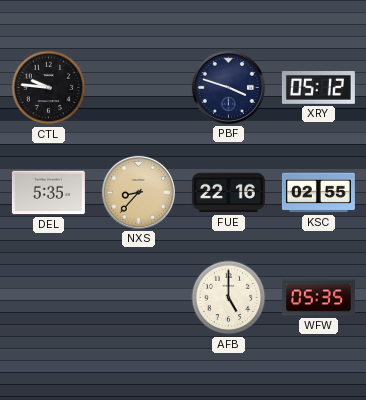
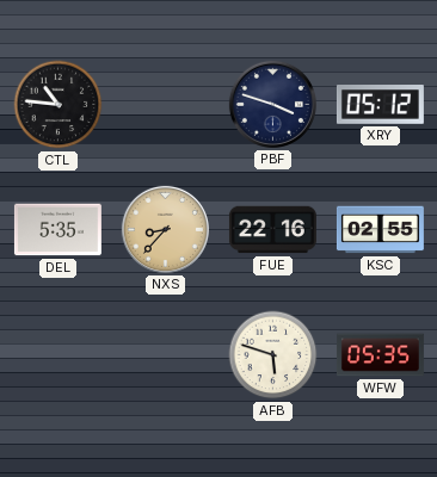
CTL: 9:46 -> 10:46 (59, 105)
AFB: 5:00 -> 5:48 (273, 355)
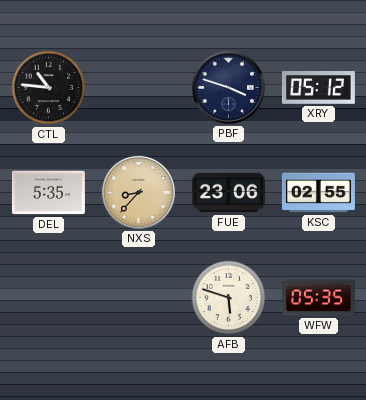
FUE: 22:16 -> 23:06 (228, 193)
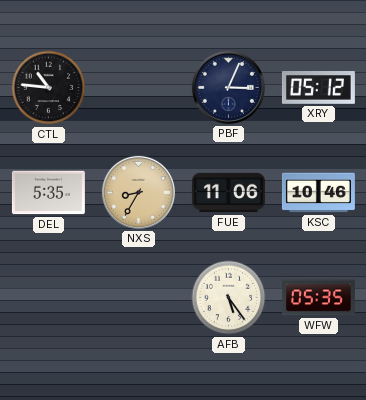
PBF: 3:48 -> 3:04 (228, 87)
NXS: 8:37 -> 8:35 (138, 192)
FUE: 23:06 -> 11:06 (228, 193)
KSC: 02:55 -> 10:46 (318, 193)
AFB: 5:48 -> 5:24 (229, 298)
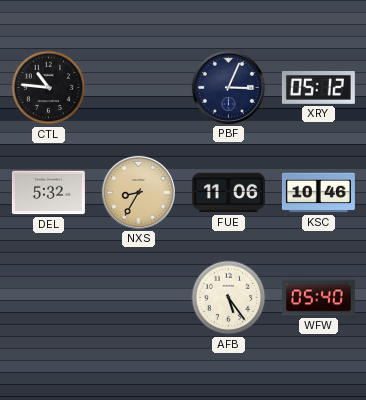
DEL: 5:35 -> 5:32 (48, 193)
WFW: 05:35 -> 05:40 (318, 298)
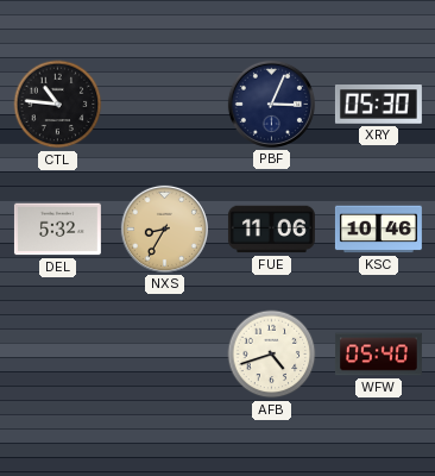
XRY: 05:12 -> 05:30 (378, 105)
AFB: 5:24 -> 4:42 (272, 355)
